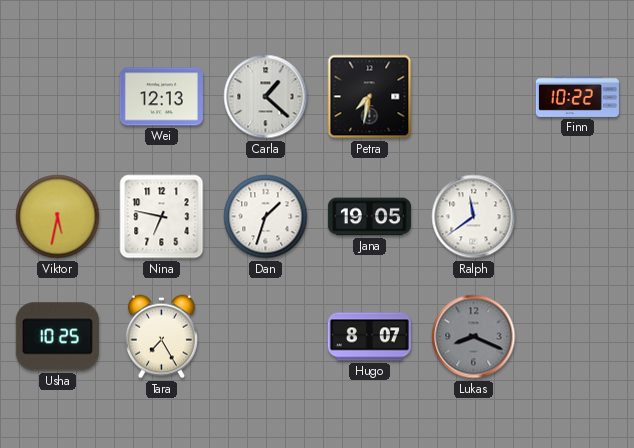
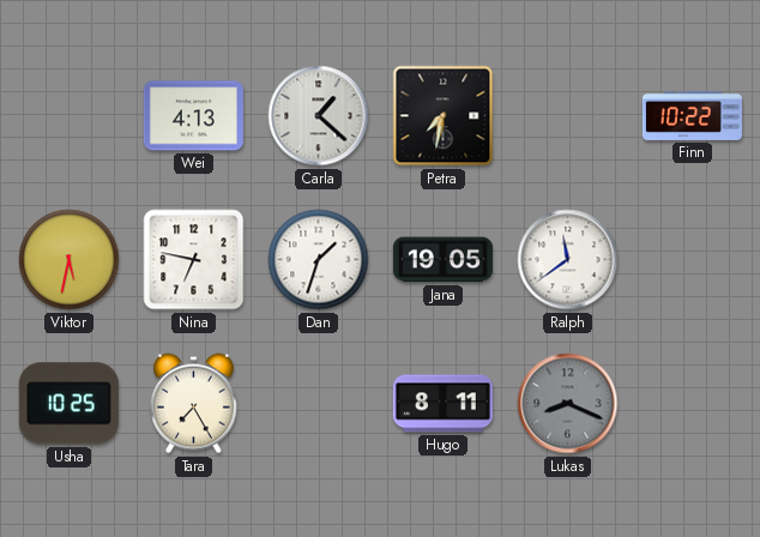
Wei: 12:13 -> 4:13 (193, 116)
Hugo: 8:07 -> 8:11 (442, 404)
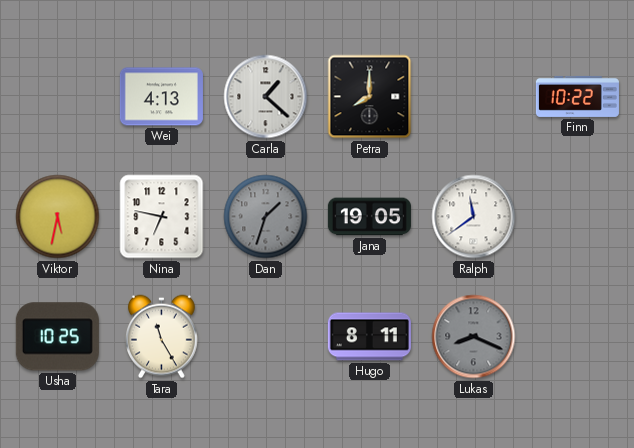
Petra: 7:32 -> 8:00 (370, 97)
Dan dial: white -> grey (266, 217)
Tara: 7:25 -> 11:25 (161, 337)
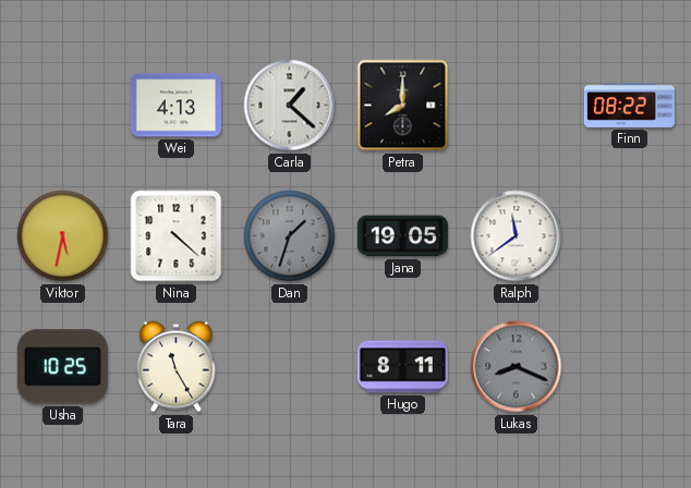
Finn: 10:22 -> 08:22 (629, 105)
Nina: 6:47 -> 4:22 (177, 236)
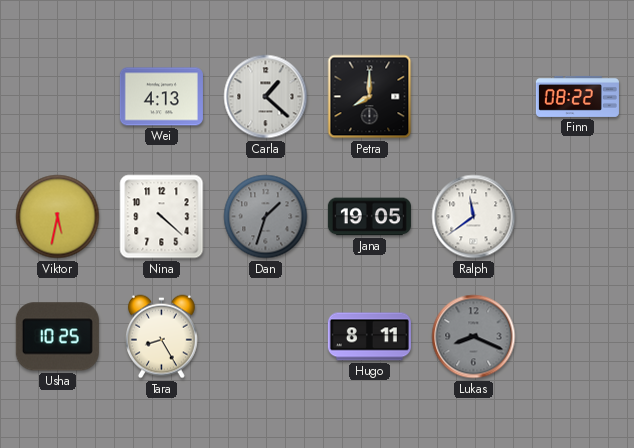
Tara: 11:25 -> 8:25 (161, 337)
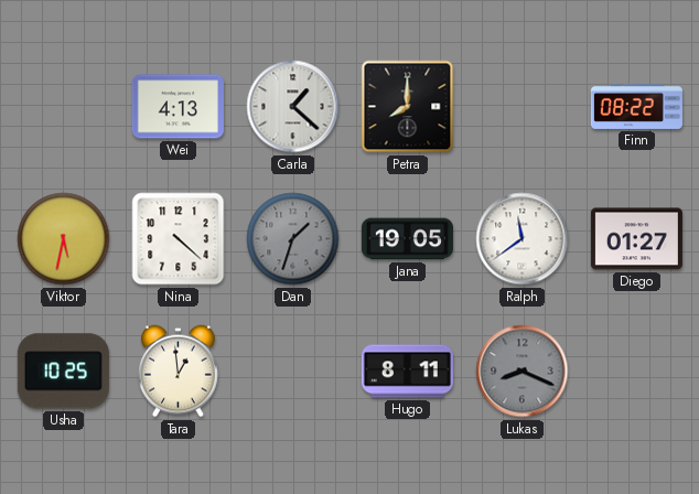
Diego: none -> 01:27 (636, 239)
Tara: 8:25 -> 12:59 (178, 372)
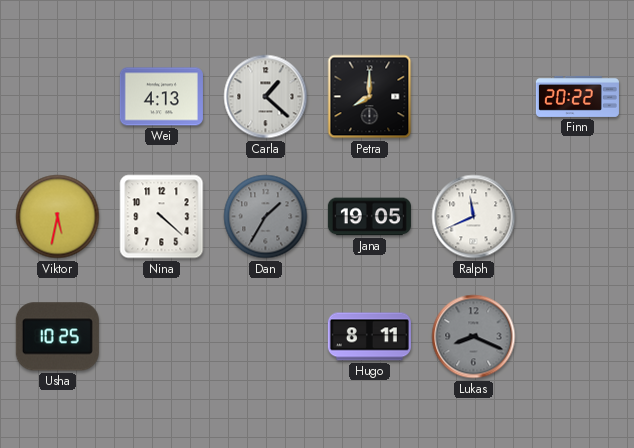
Finn: 08:22 -> 20:22 (577, 96)
Dan: 1:33 -> 1:35 (266, 217)
Ralph: 11:39 -> 11:41 (474, 217)
Diego: 01:27 -> none (636, 239)
Tara: 12:59 -> none (178, 372)
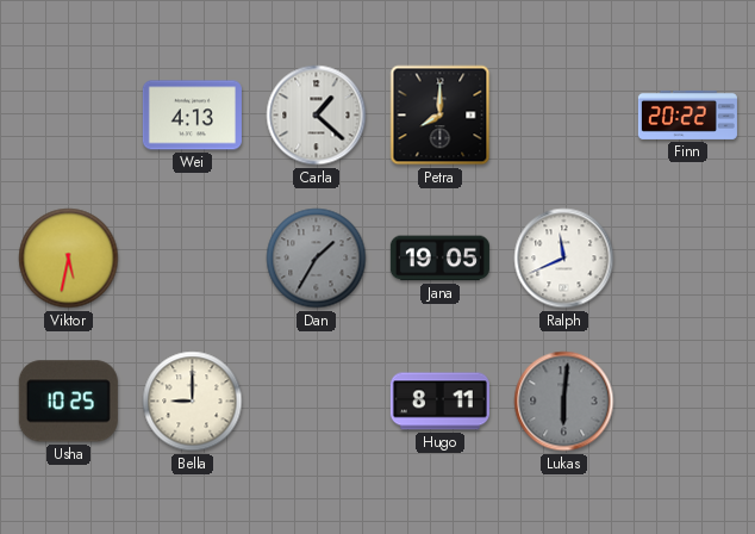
Nina: 4:22 -> none (162, 217)
Bella: none -> 9:00 (193, 402)
Lukas: 8:19 -> 6:01 (564, 402)
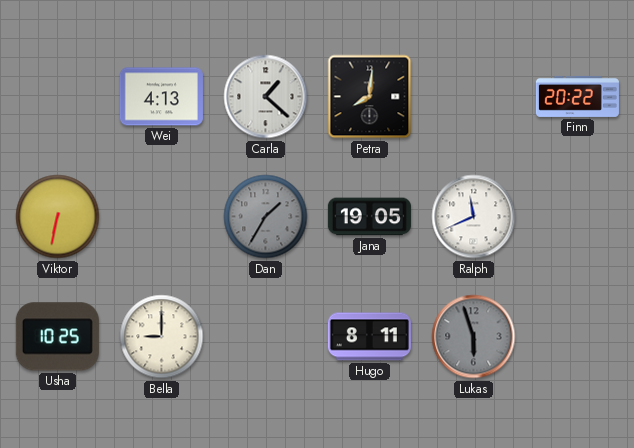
Petra: 8:00 -> 8:01 (370, 97)
Viktor: 5:32 -> 6:32 (58, 217)
Lukas: 6:01 -> 5:57 (474, 337)
